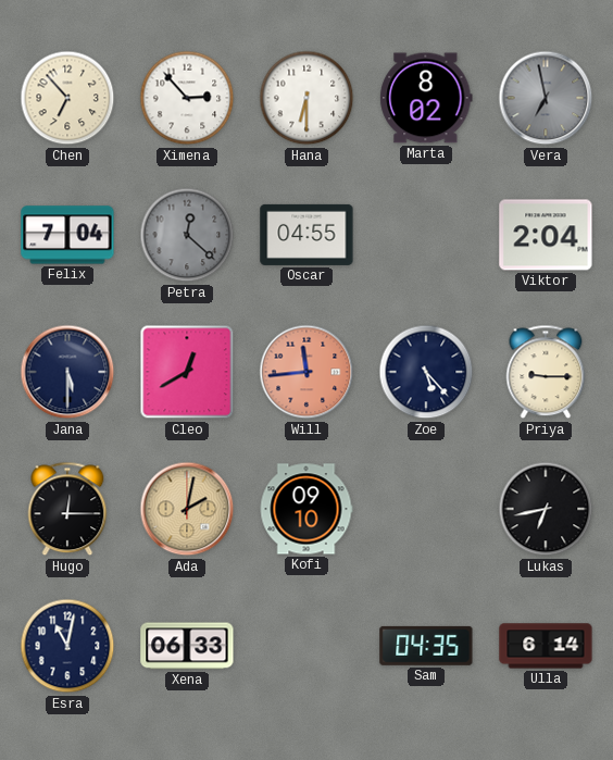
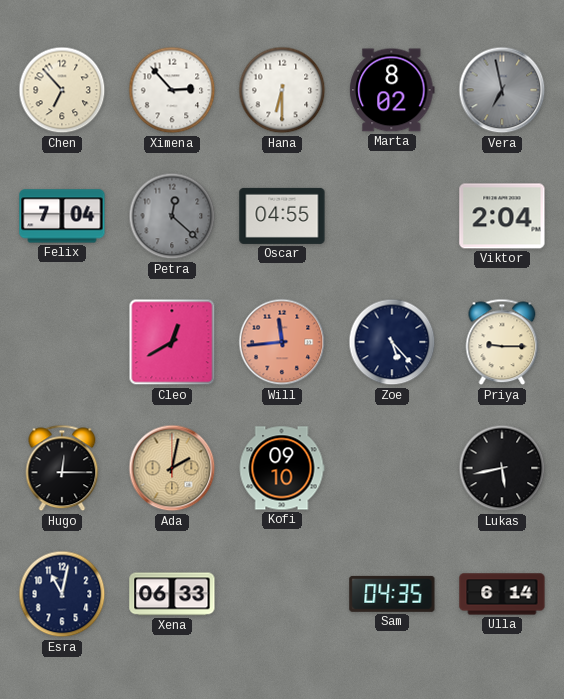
Jana: 5:30 -> none (67, 372)
Lukas: 6:43 -> 5:43 (502, 468)
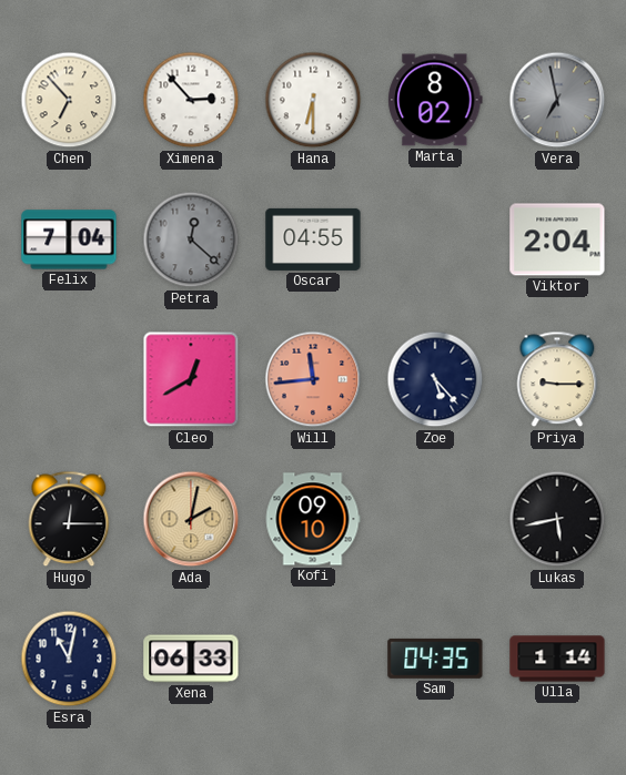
Ulla: 6:14 -> 1:14 (557, 659)
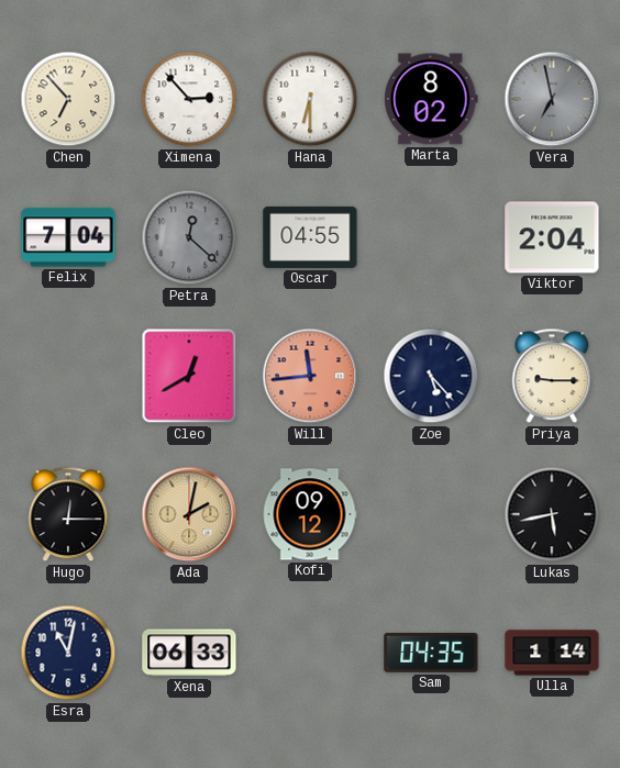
Kofi: 09:10 -> 09:12 (310, 514)
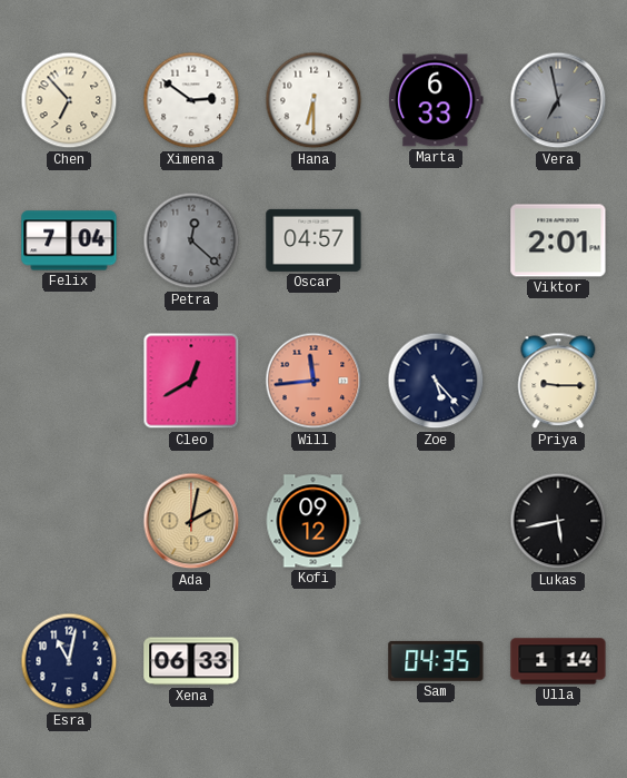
Ximena: 2:53 -> 2:51 (191, 100)
Marta: 8:02 -> 6:33 (436, 100)
Oscar: 04:55 -> 04:57 (313, 240)
Viktor: 2:04 -> 2:01 (558, 240)
Hugo: 12:15 -> none (68, 514)
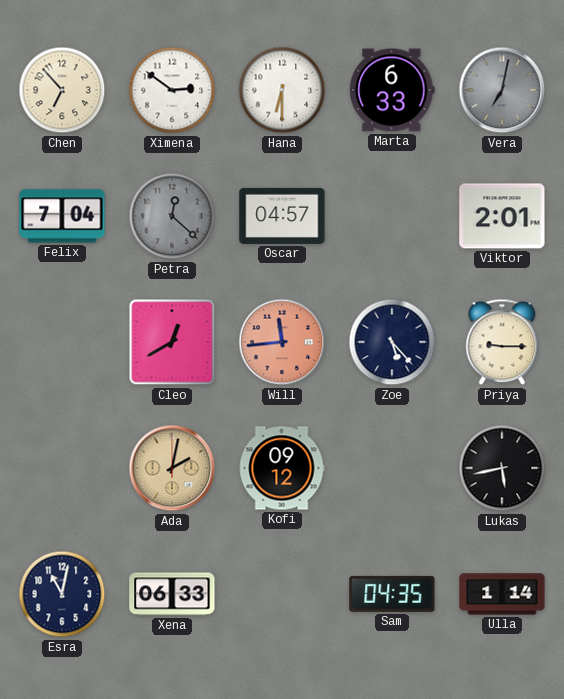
Vera: 6:58 -> 7:02 (502, 90)
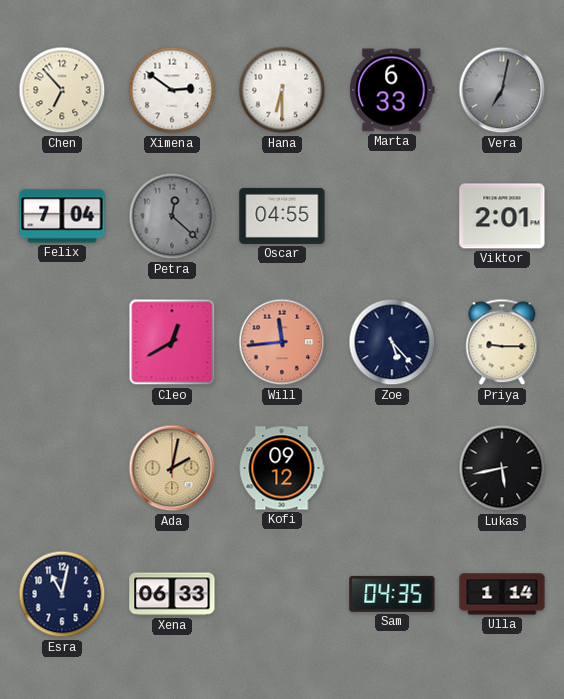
Oscar: 04:57 -> 04:55 (282, 216)
